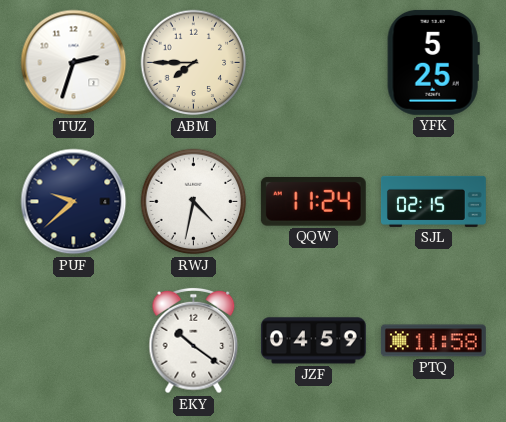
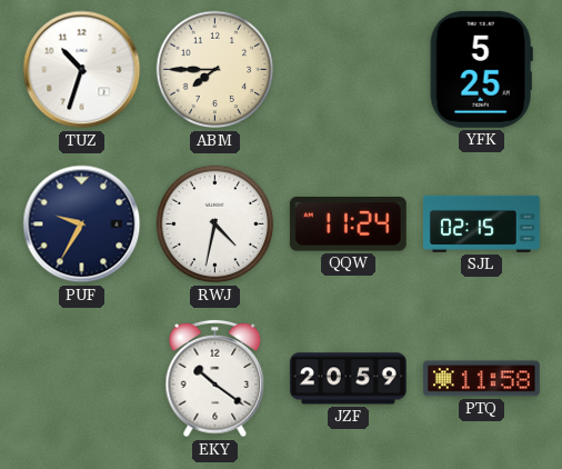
TUZ: 2:33 -> 10:33 (82, 70)
PUF: 9:38 -> 9:35 (82, 224)
JZF: 04:59 -> 20:59 (348, 379)
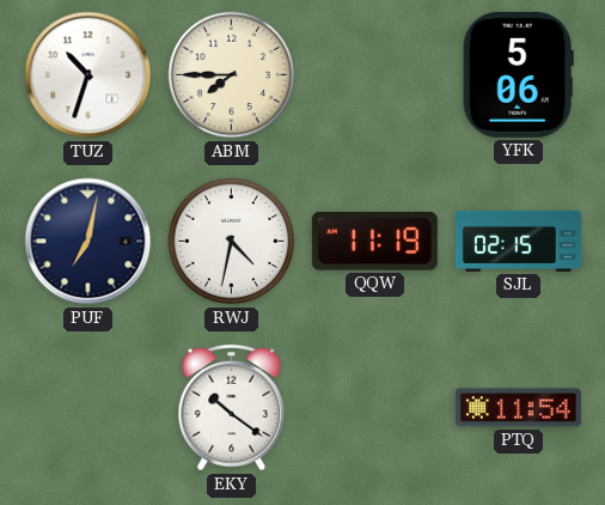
YFK: 5:25 -> 5:06 (518, 74)
PUF: 9:35 -> 7:02 (88, 242)
QQW: 11:24 -> 11:19 (374, 242)
JZF: 20:59 -> none (348, 379)
PTQ: 11:58 -> 11:54 (518, 408)
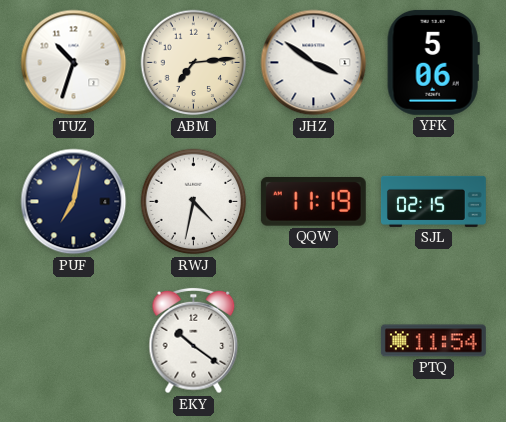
ABM: 7:45 -> 7:14 (194, 63)
JHZ: none -> 3:51 (314, 63)
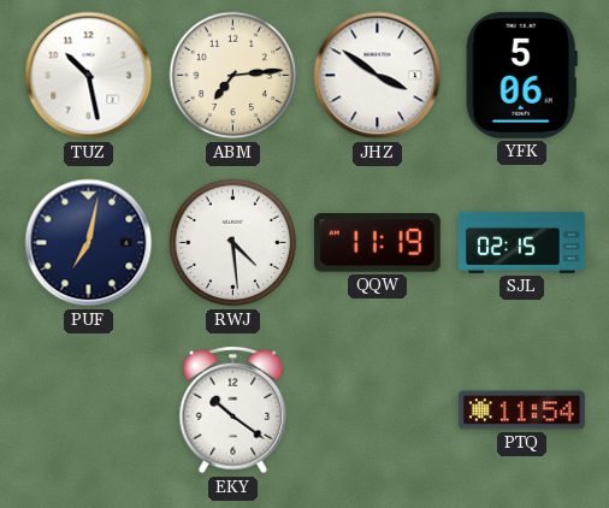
TUZ: 10:33 -> 10:28 (89, 76)
RWJ: 4:32 -> 4:29 (233, 243)
